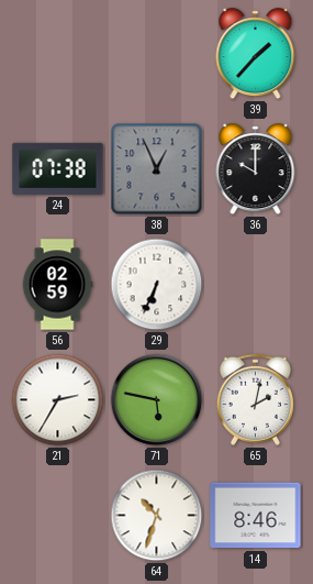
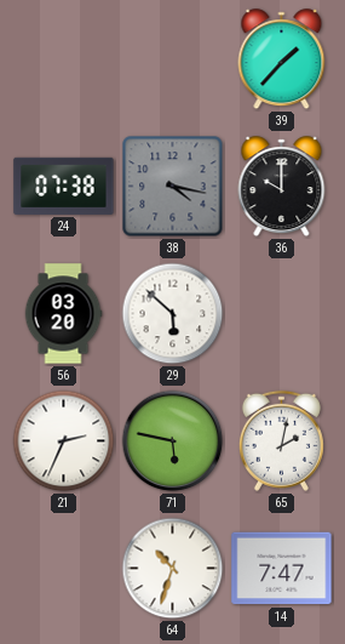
38: 12:56 -> 4:17 (173, 187)
56: 02:59 -> 03:20 (63, 314)
29: 6:34 -> 5:52 (173, 314)
21: 2:35 -> 2:34 (64, 441)
14: 8:46 -> 7:47 (282, 569)
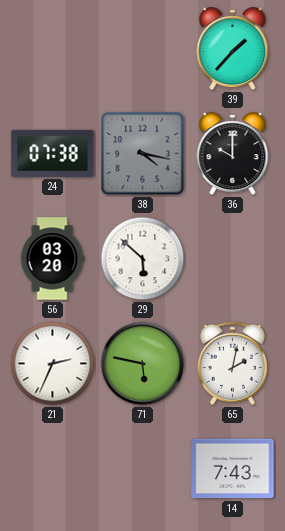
64: 10:33 -> none (173, 569)
14: 7:47 -> 7:43 (233, 469)
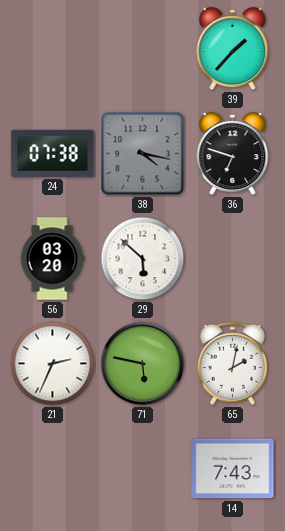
36: 10:00 -> 6:48 (233, 154)
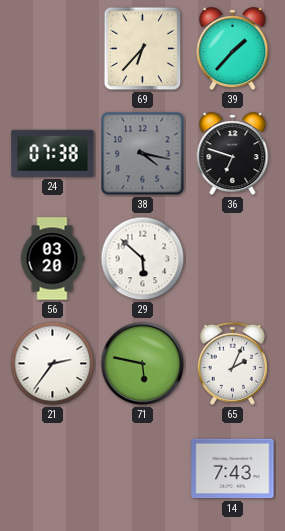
69: none -> 6:37 (143, 49)
21: 2:34 -> 2:36 (53, 364)
65: 2:02 -> 2:04 (232, 363)
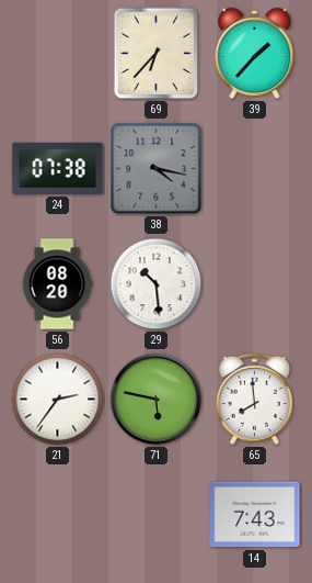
36: 6:48 -> none (233, 154)
56: 03:20 -> 08:20 (57, 284)
29: 5:52 -> 10:29 (157, 284)
65: 2:04 -> 7:59 (254, 399)
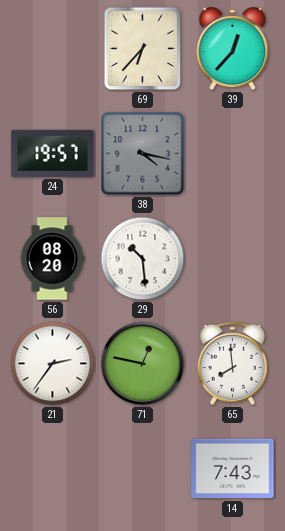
39: 1:37 -> 12:37 (233, 49)
24: 07:38 -> 19:57 (53, 153)
71: 5:47 -> 12:47 (143, 364)
